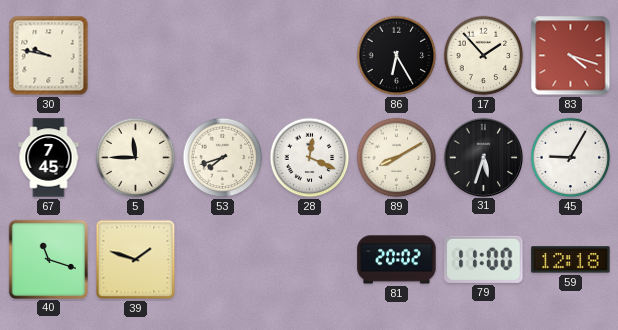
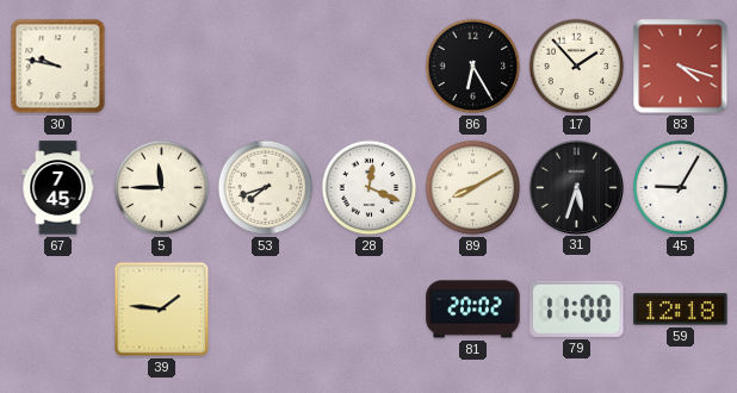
40: 11:18 -> none (48, 259)
39: 1:48 -> 1:46 (162, 310)
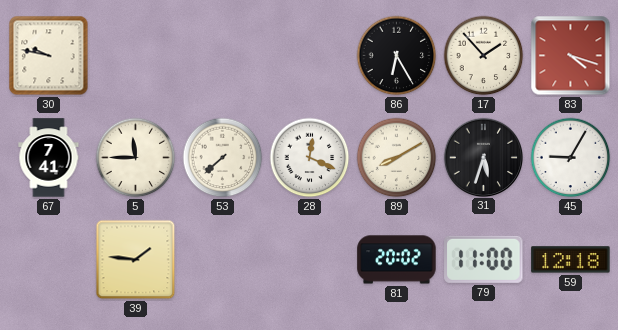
67: 7:45 -> 7:41 (49, 158)
53: 7:42 -> 7:38 (223, 158)
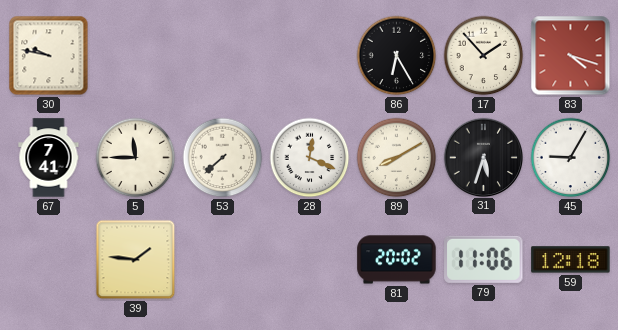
79: 11:00 -> 11:06 (484, 259)
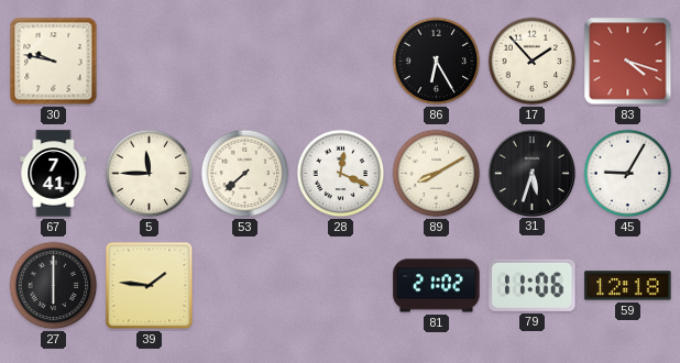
27: none -> 6:00 (54, 286)
81: 20:02 -> 21:02 (437, 286)
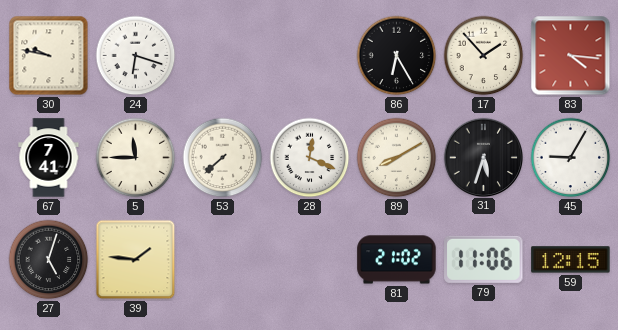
24: none -> 6:18 (136, 56)
83: 4:18 -> 4:16 (571, 56)
27: 6:00 -> 5:03 (49, 260)
59: 12:18 -> 12:15 (571, 260)
